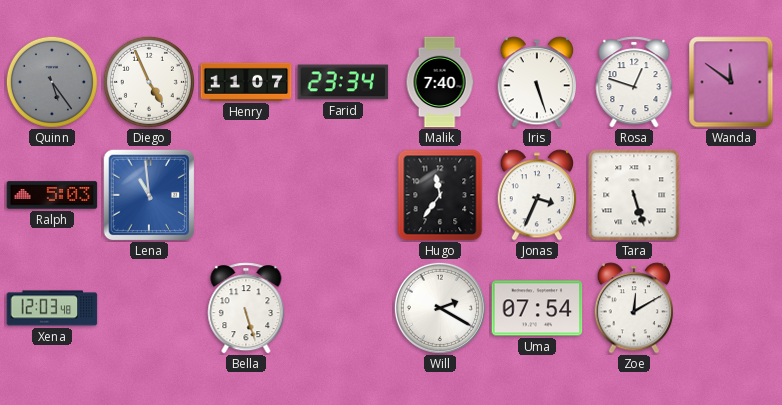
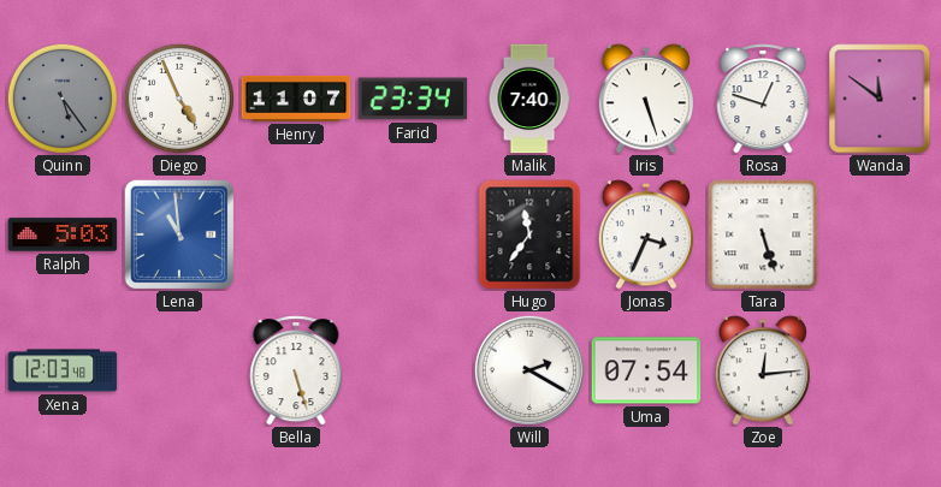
Zoe: 12:10 -> 12:14 (763, 370)
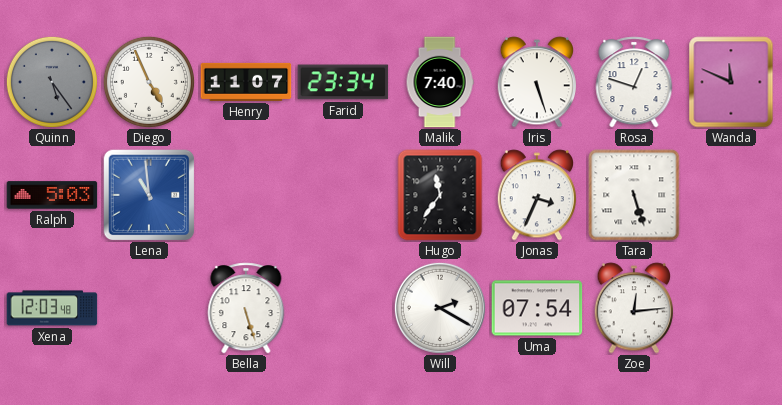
Wanda: 11:51 -> 11:49 (731, 82)
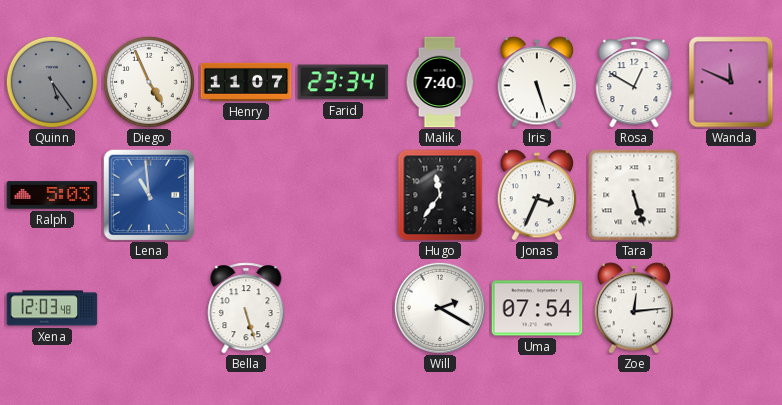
Rosa: 12:48 -> 12:50 (634, 82)
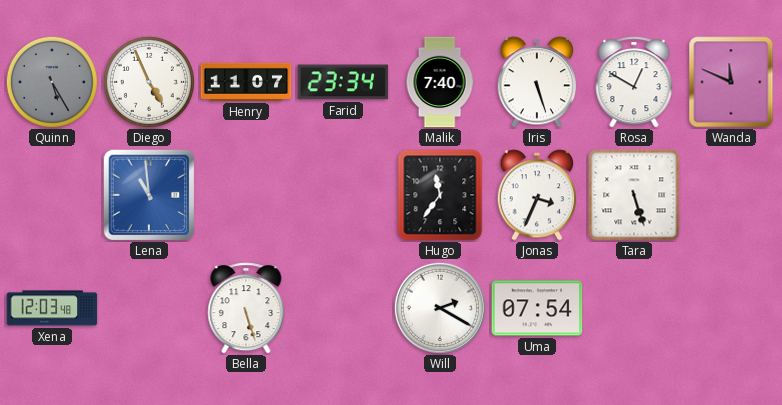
Quinn: 5:24 -> 5:25 (52, 82)
Ralph: 5:03 -> none (52, 195)
Zoe: 12:14 -> none (634, 308)
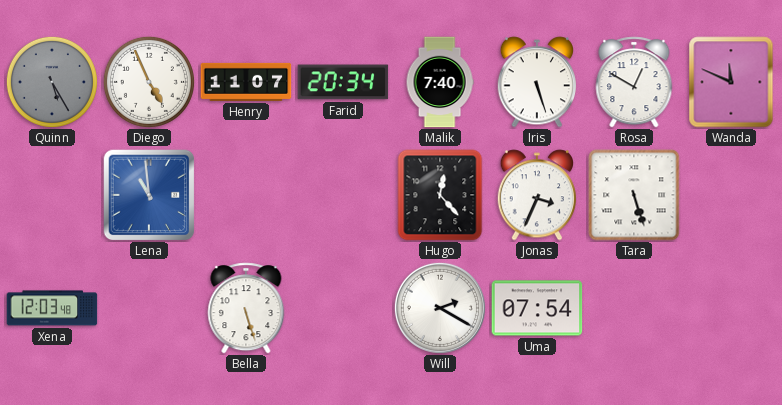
Farid: 23:34 -> 20:34 (343, 82)
Hugo: 11:36 -> 12:23 (440, 195)
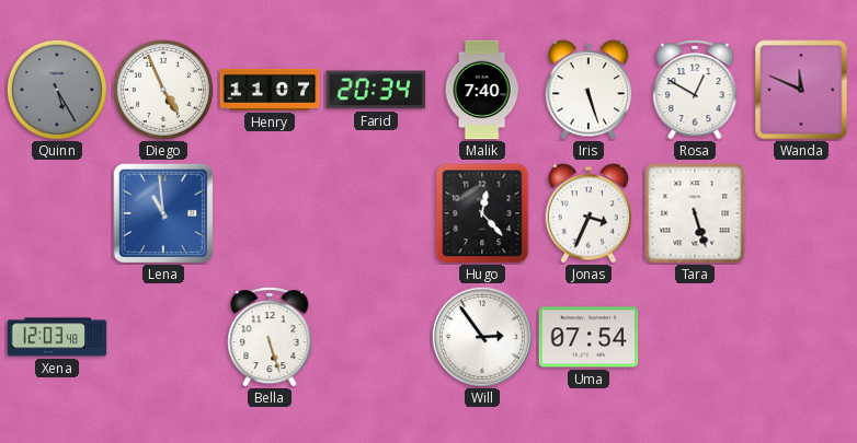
Will: 2:20 -> 2:54 (482, 337)
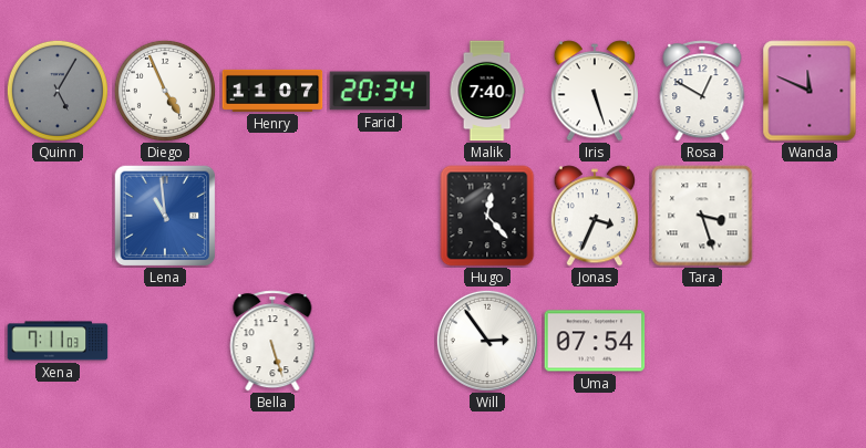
Quinn: 5:25 -> 5:05 (58, 91)
Tara: 5:27 -> 3:27 (702, 216)
Xena: 12:03 -> 7:11 (58, 341)
